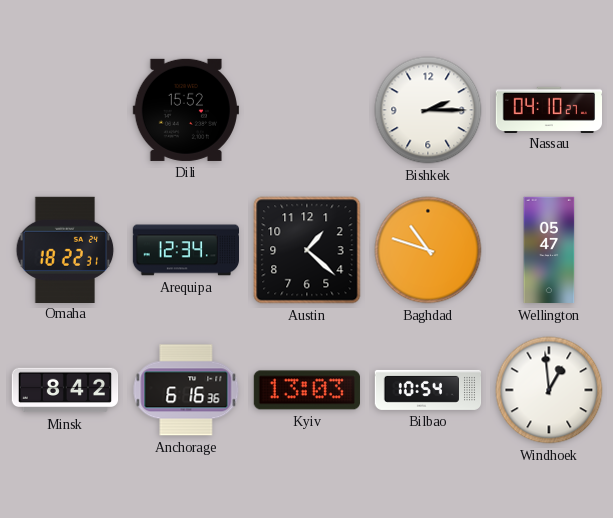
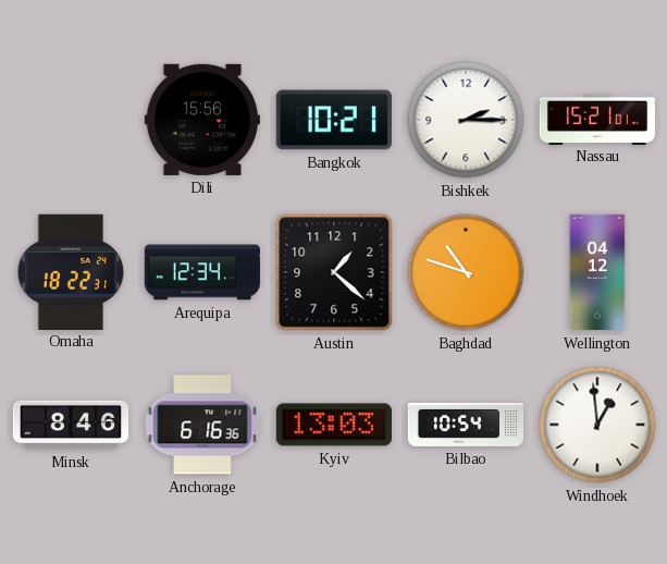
Dili: 15:52 -> 15:56 (202, 120)
Bangkok: none -> 10:21 (334, 120)
Nassau: 04:10 -> 15:21 (596, 119)
Wellington: 05:47 -> 04:12 (597, 272)
Minsk: 8:42 -> 8:46 (71, 425)
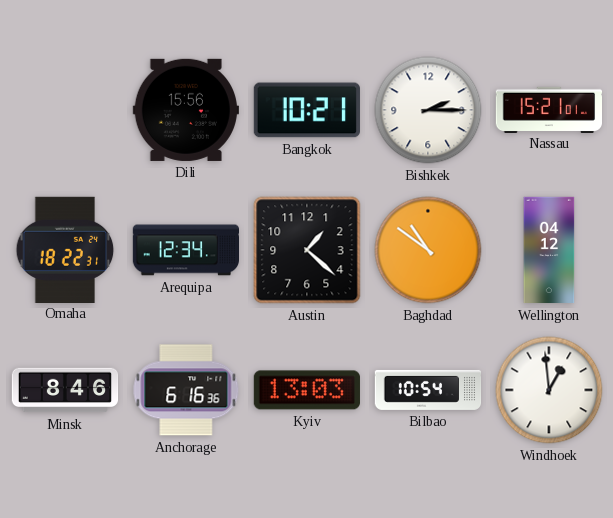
Baghdad: 10:48 -> 10:51 (428, 250)
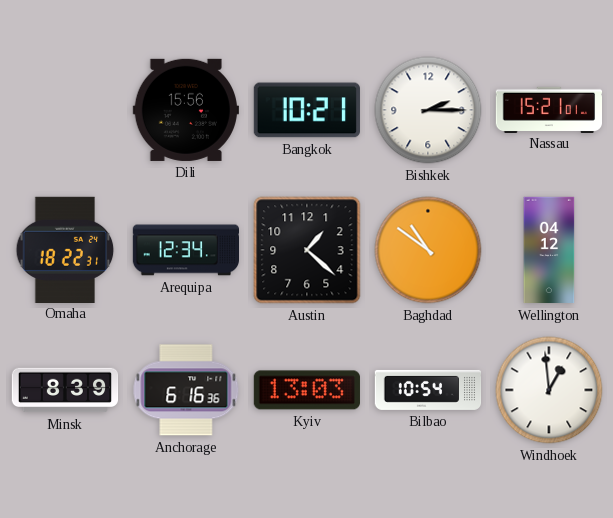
Minsk: 8:46 -> 8:39 (65, 390)
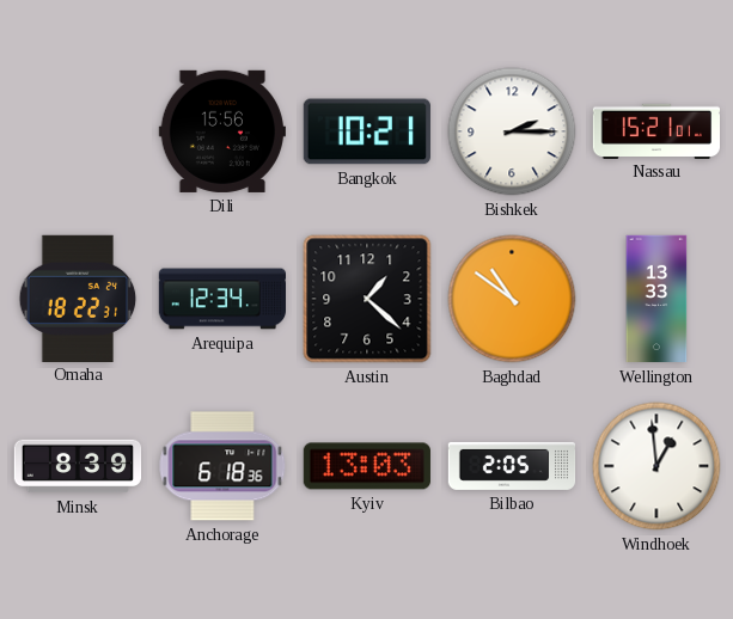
Wellington: 04:12 -> 13:33 (656, 299)
Anchorage: 6:16 -> 6:18 (222, 466)
Bilbao: 10:54 -> 2:05 (512, 466)
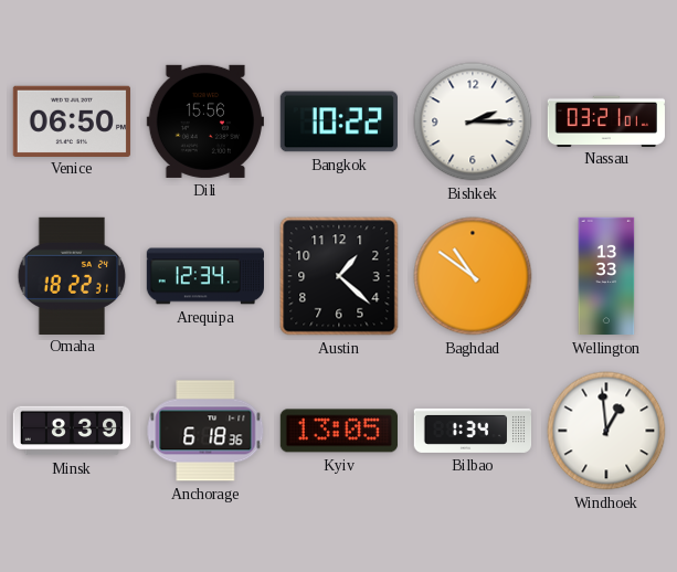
Venice: none -> 06:50 (72, 120)
Bangkok: 10:21 -> 10:22 (339, 121)
Nassau: 15:21 -> 03:21 (605, 120)
Kyiv: 13:03 -> 13:05 (339, 431)
Bilbao: 2:05 -> 1:34 (473, 431)
